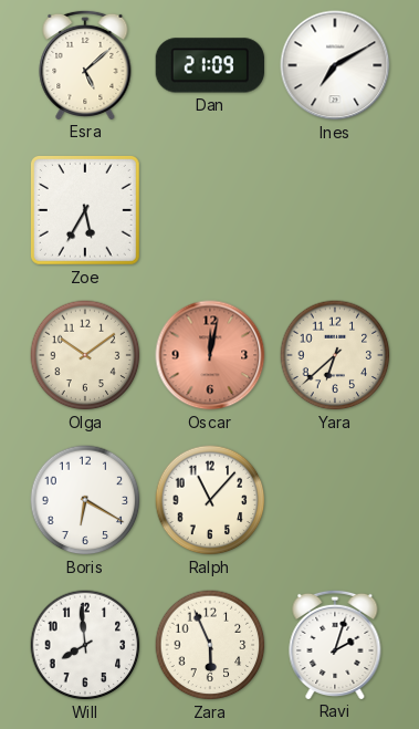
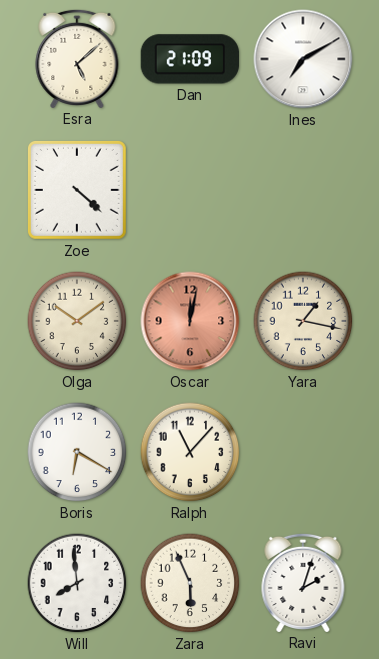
Zoe: 5:35 -> 4:22 (77, 190)
Yara: 6:38 -> 1:17 (303, 321)
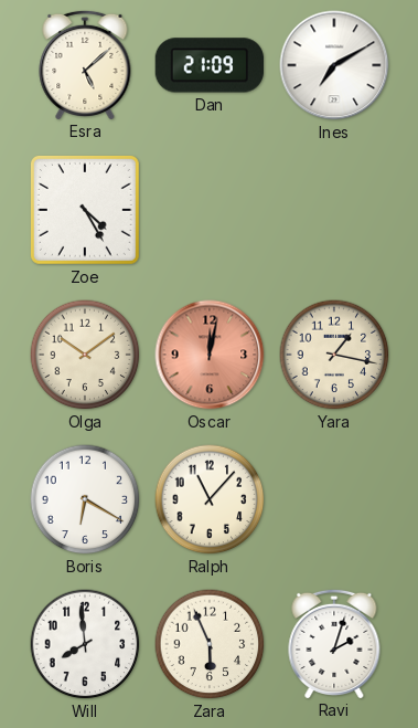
Zoe: 4:22 -> 4:25 (85, 210)
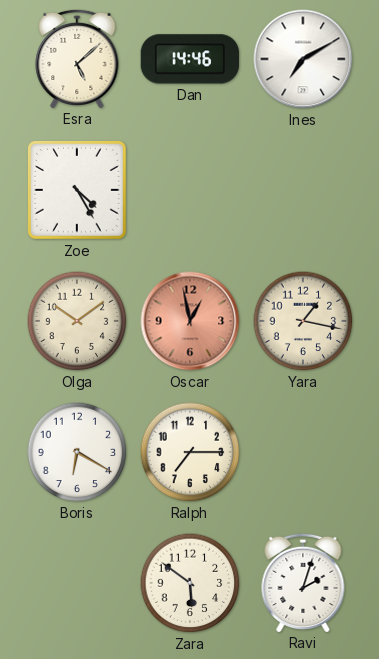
Dan: 21:09 -> 14:46 (190, 59)
Oscar: 12:02 -> 12:58 (190, 321)
Ralph: 11:07 -> 7:15 (190, 452)
Will: 7:59 -> none (85, 644)
Zara: 5:56 -> 5:51 (190, 583)
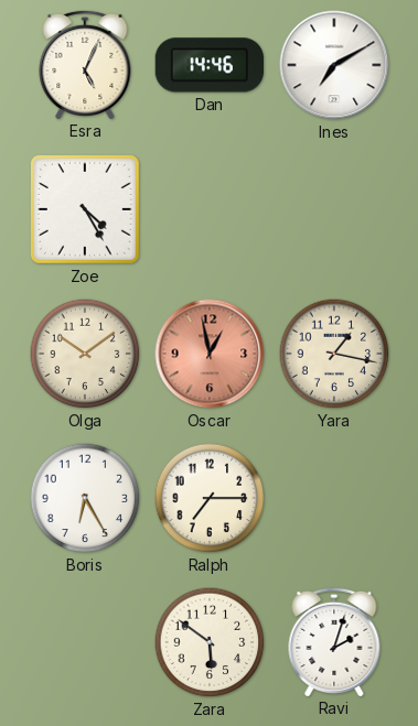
Esra: 5:08 -> 5:04 (85, 64)
Boris: 6:20 -> 6:25 (85, 498)
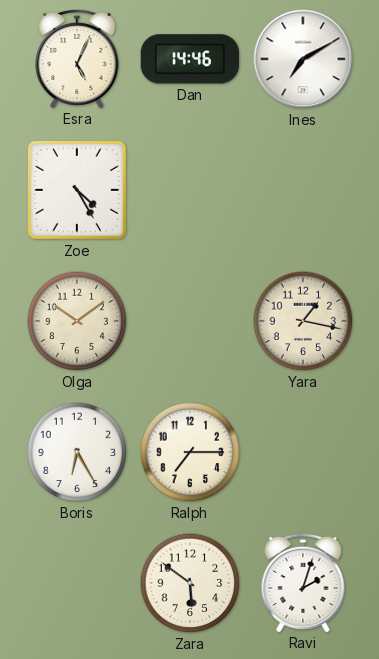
Oscar: 12:58 -> none (210, 354)
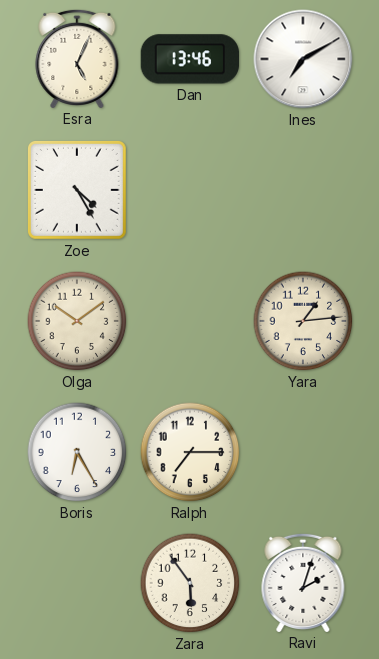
Dan: 14:46 -> 13:46 (190, 59)
Yara: 1:17 -> 1:14 (303, 321)
Zara: 5:51 -> 5:54 (190, 583)
